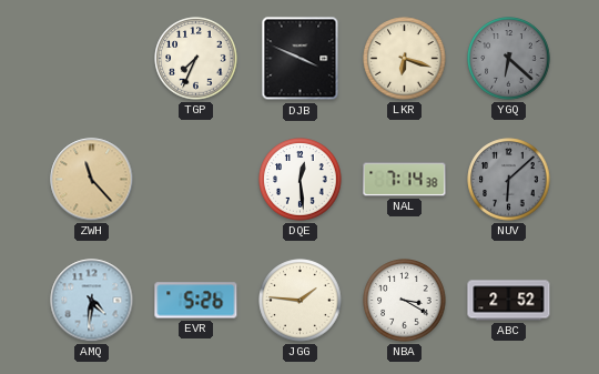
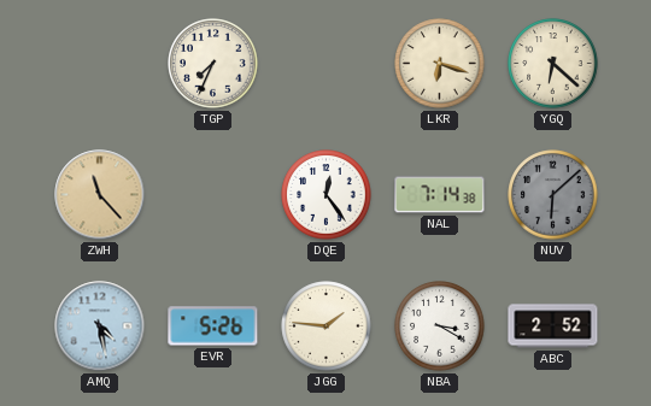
DJB: 3:49 -> none (301, 59)
YGQ dial: grey -> cream (553, 64)
DQE: 12:29 -> 12:24 (327, 195)
AMQ: 4:31 -> 4:28 (100, 326)
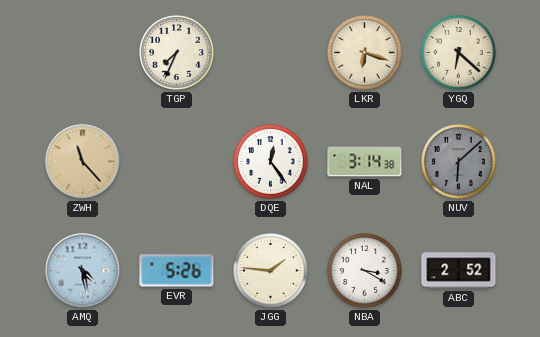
NAL: 7:14 -> 3:14 (365, 162)
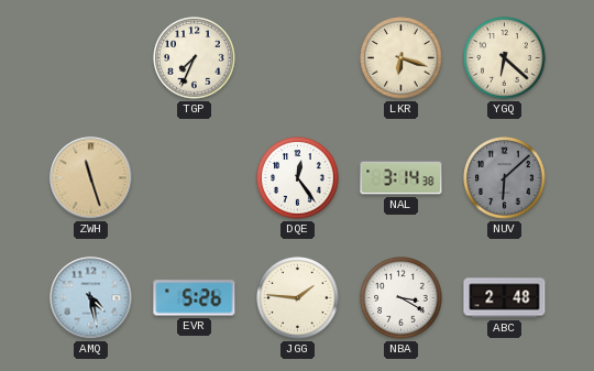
ZWH: 11:23 -> 11:27 (91, 178)
ABC: 2:52 -> 2:48 (505, 298)
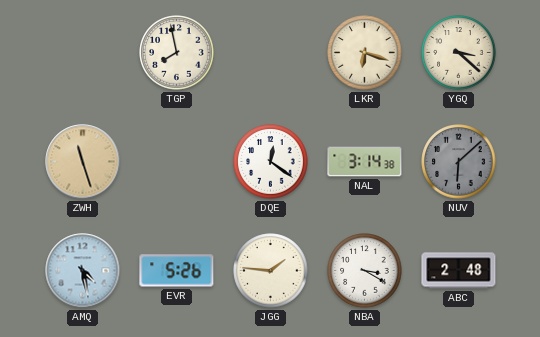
TGP: 7:34 -> 7:58 (177, 53)
YGQ: 6:22 -> 3:22 (459, 53)
DQE: 12:24 -> 12:21 (271, 162)
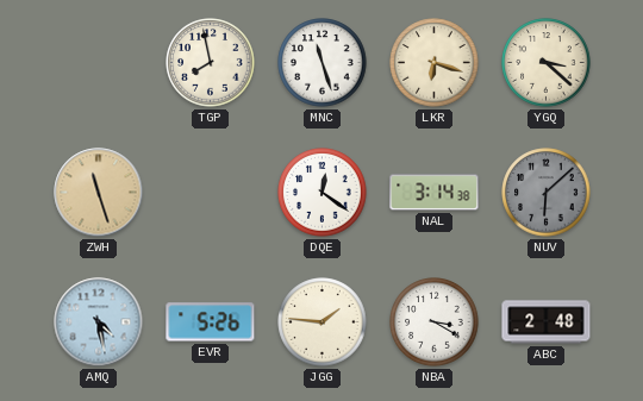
MNC: none -> 11:27 (323, 63)
